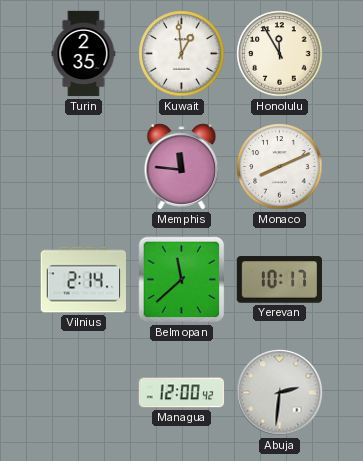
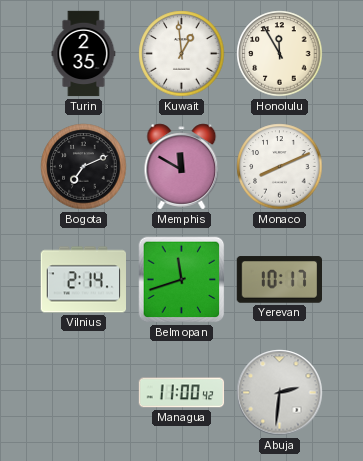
Bogota: none -> 7:11 (84, 167)
Memphis: 11:46 -> 11:50 (182, 167)
Belmopan: 11:38 -> 11:42 (182, 280)
Managua: 12:00 -> 11:00 (182, 393)
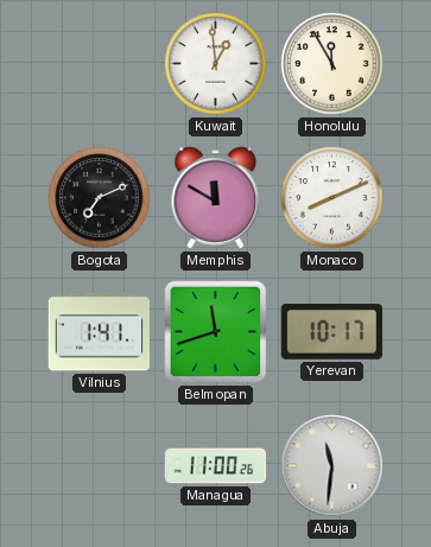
Turin: 2:35 -> none (84, 54)
Vilnius: 2:14 -> 1:41 (100, 332)
Managua: 11:00:42 -> 11:00:26 (216, 466)
Abuja: 2:31 -> 11:31 (332, 466)
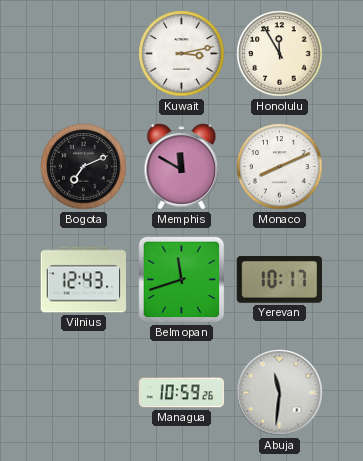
Kuwait: 12:59 -> 3:13 (182, 54)
Vilnius: 1:41 -> 12:43 (84, 280)
Managua: 11:00 -> 10:59 (182, 393)
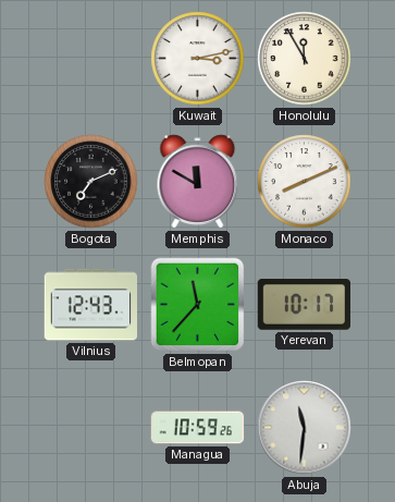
Belmopan: 11:42 -> 11:37 (198, 305)
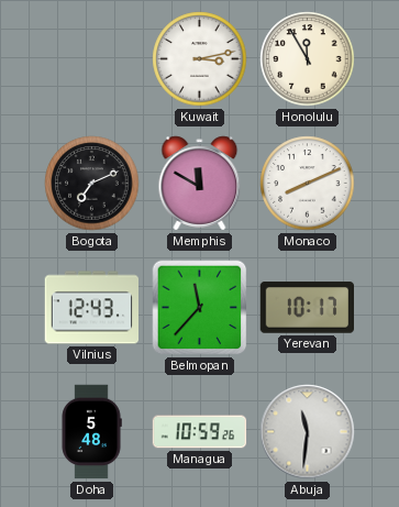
Doha: none -> 5:48 (91, 432)
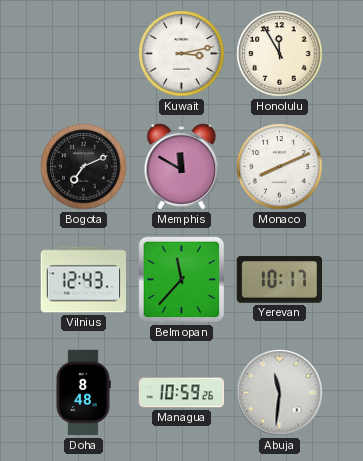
Doha: 5:48 -> 8:48 (83, 393)
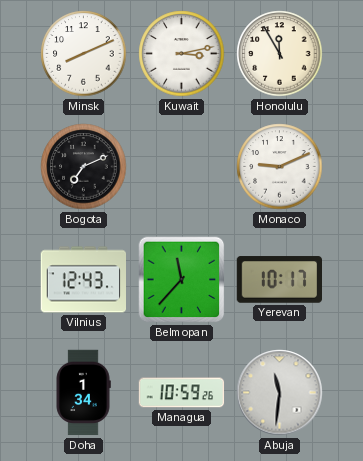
Minsk: none -> 8:11 (84, 54)
Memphis: 11:50 -> none (182, 167)
Monaco: 8:11 -> 9:11 (280, 167)
Doha: 8:48 -> 1:34 (83, 393)
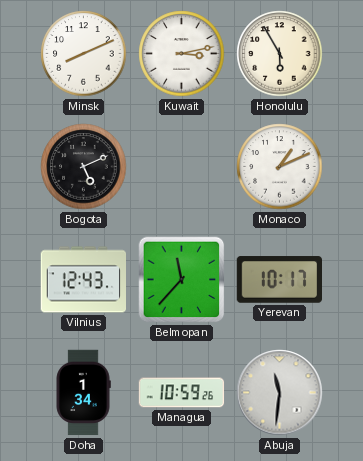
Honolulu: 11:55 -> 5:55 (280, 54)
Bogota: 7:11 -> 5:11 (84, 167)
Monaco: 9:11 -> 1:11 (280, 167)
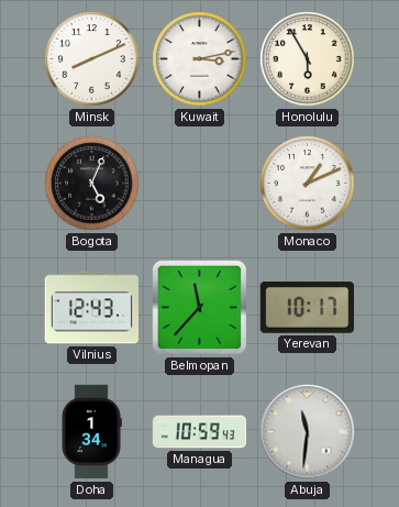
Bogota: 5:11 -> 5:04 (92, 184)
Managua: 10:59:26 -> 10:59:43 (200, 432)
